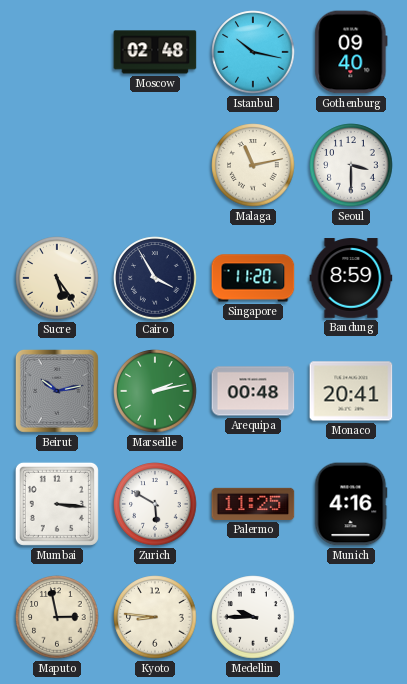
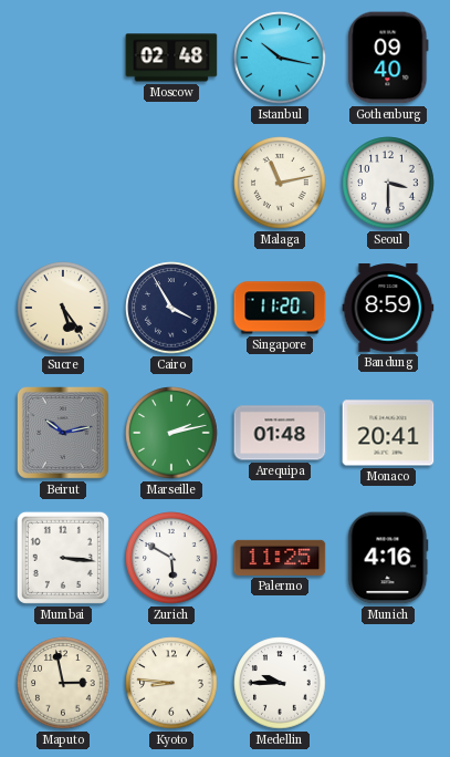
Arequipa: 00:48 -> 01:48 (280, 433)
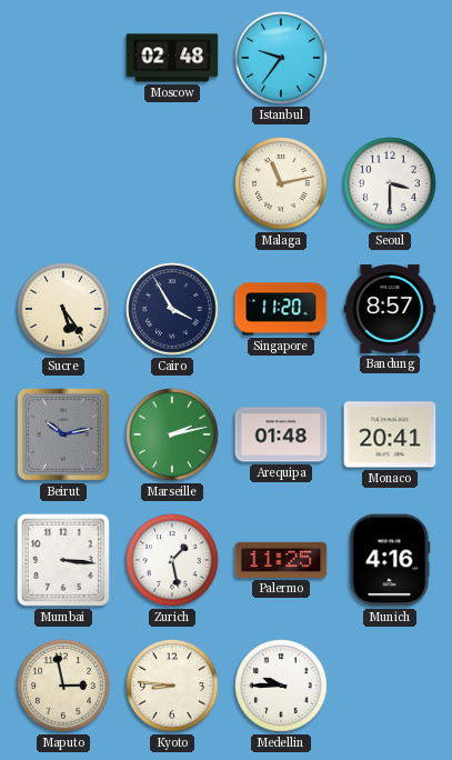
Istanbul: 10:17 -> 9:36 (281, 58)
Gothenburg: 09:40 -> none (388, 58)
Bandung: 8:59 -> 8:57 (390, 309)
Zurich: 5:50 -> 1:28 (172, 560)
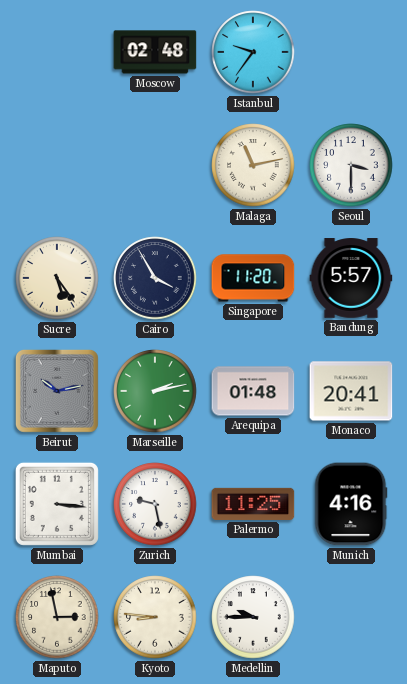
Bandung: 8:57 -> 5:57 (351, 278)
Zurich: 1:28 -> 9:28 (155, 504)
